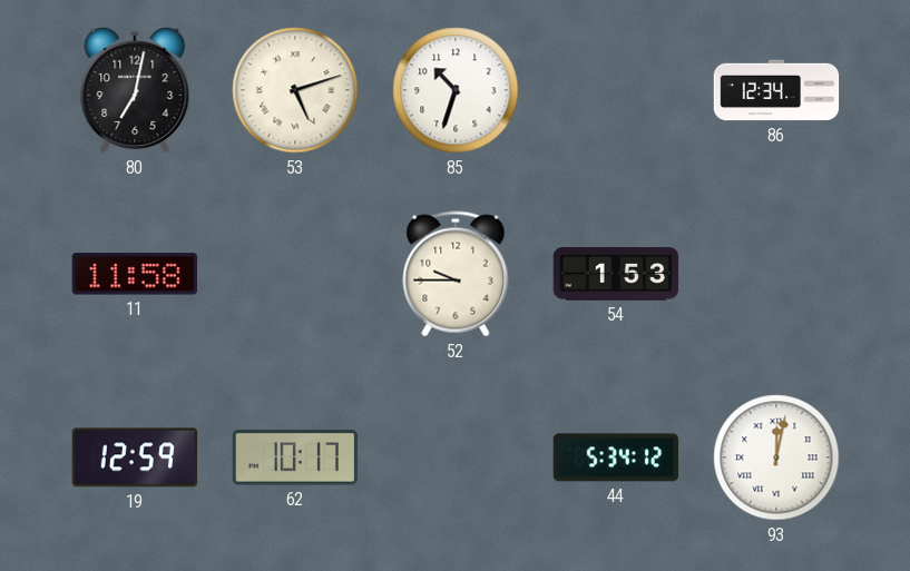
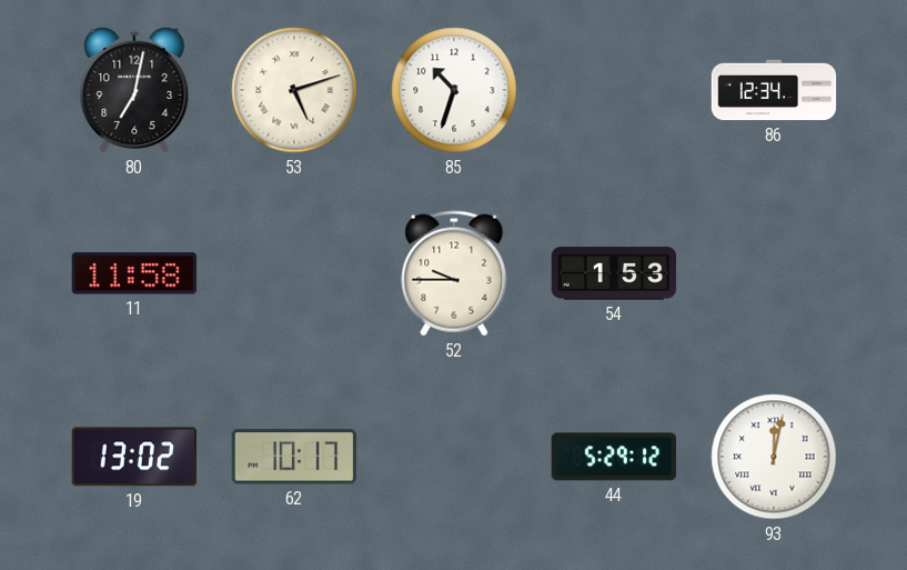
19: 12:59 -> 13:02 (134, 457)
44: 5:34 -> 5:29 (614, 457)
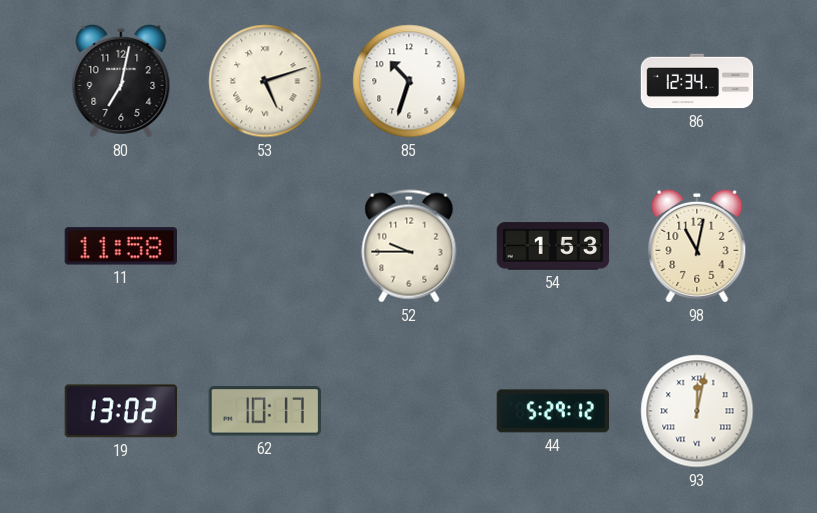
98: none -> 11:02 (697, 246)
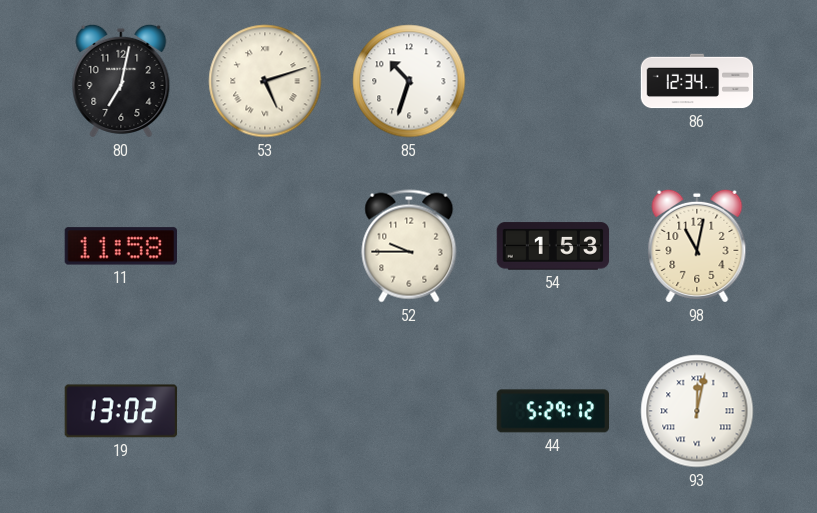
62: 10:17 -> none (264, 411)
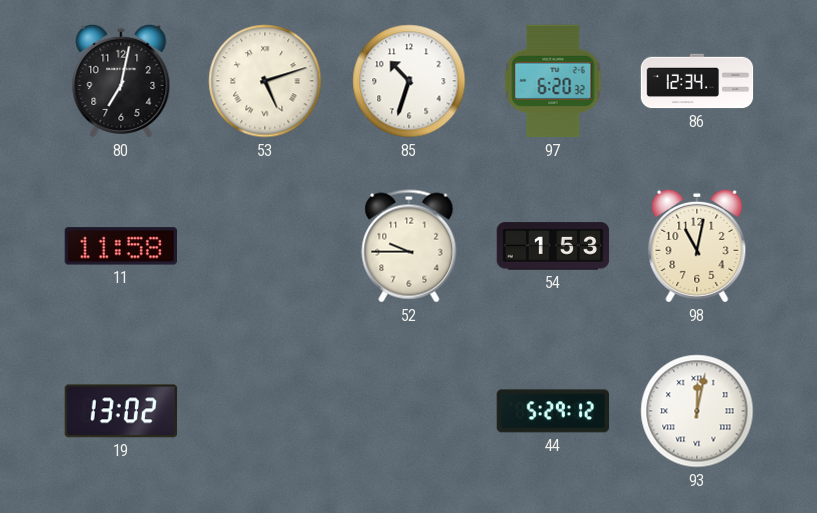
97: none -> 6:20 (553, 81)
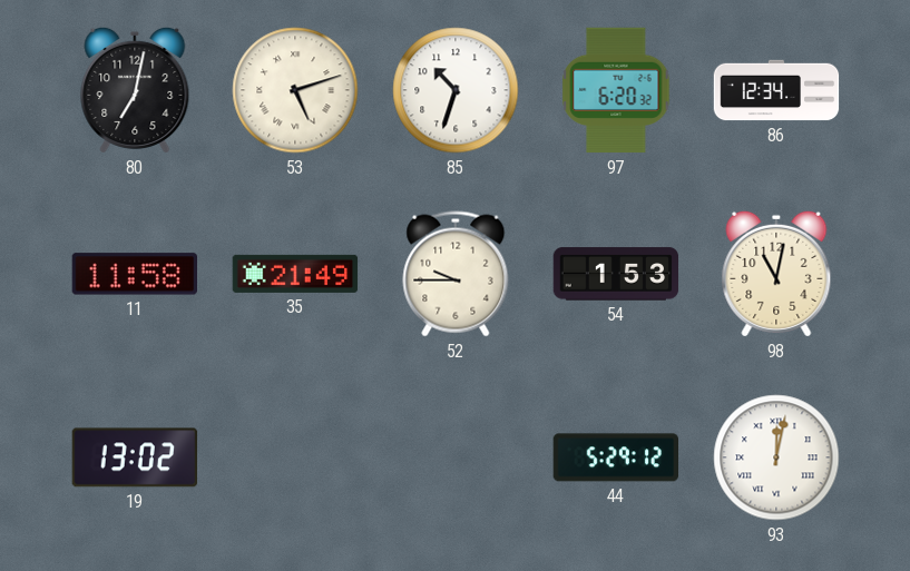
35: none -> 21:49 (295, 274)
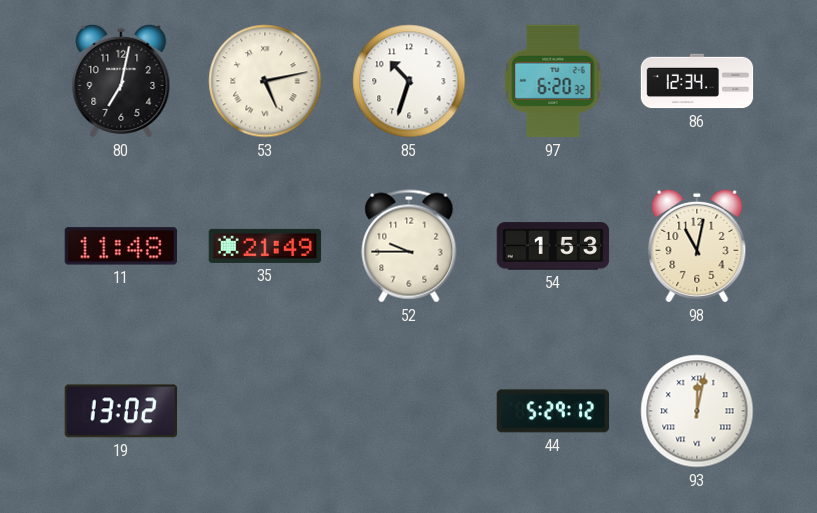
53: 5:12 -> 5:13 (265, 81)
11: 11:58 -> 11:48 (120, 246)
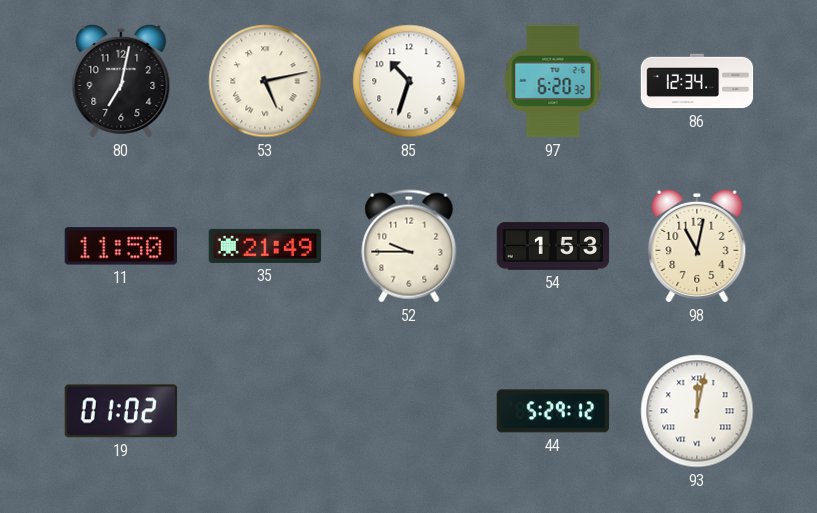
11: 11:48 -> 11:50 (120, 246)
19: 13:02 -> 01:02 (121, 411)
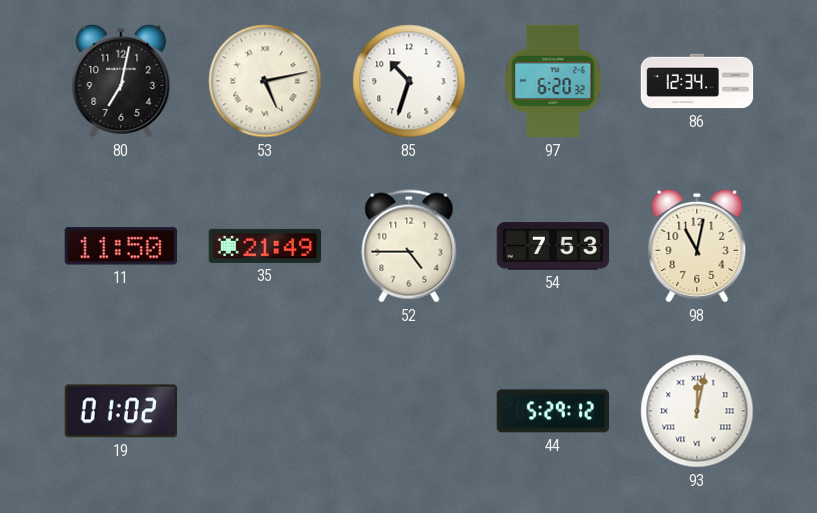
52: 9:45 -> 4:45 (409, 246)
54: 1:53 -> 7:53 (553, 246)
